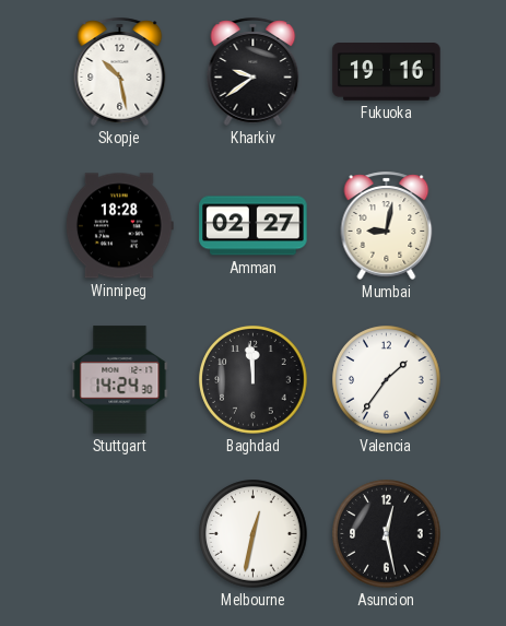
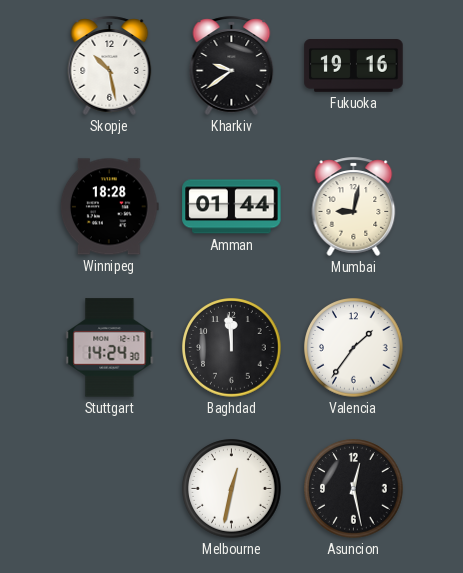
Amman: 02:27 -> 01:44 (232, 207)
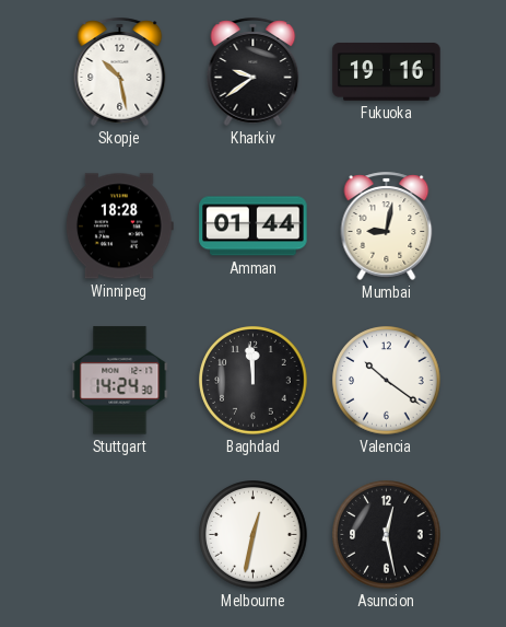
Valencia: 1:36 -> 10:21 (387, 381)
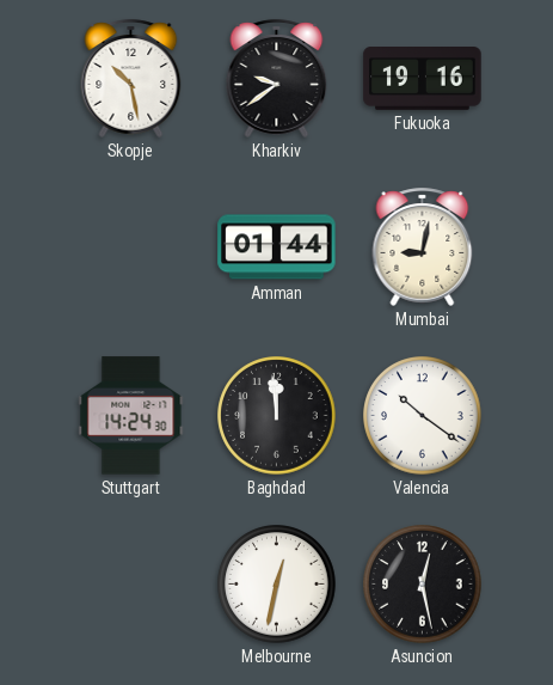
Winnipeg: 18:28 -> none (119, 227)
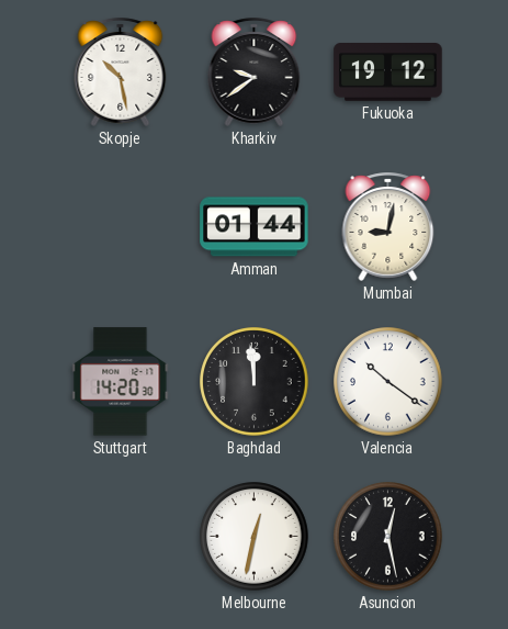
Fukuoka: 19:16 -> 19:12 (388, 72)
Stuttgart: 14:24 -> 14:20 (121, 382)
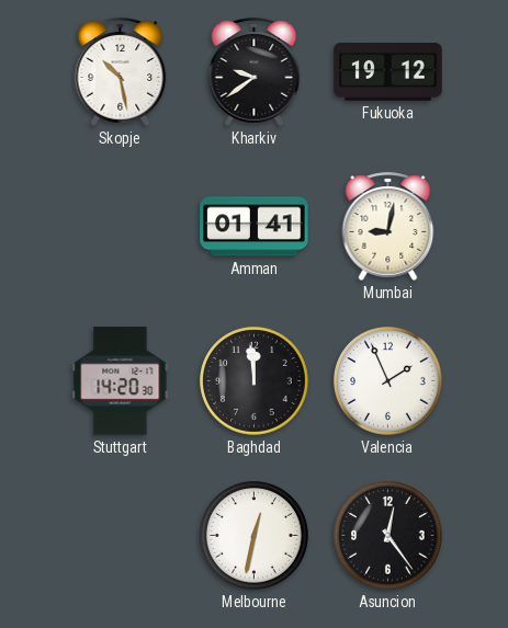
Amman: 01:44 -> 01:41 (255, 227)
Valencia: 10:21 -> 1:56 (388, 381)
Asuncion: 12:28 -> 12:24 (388, 536)
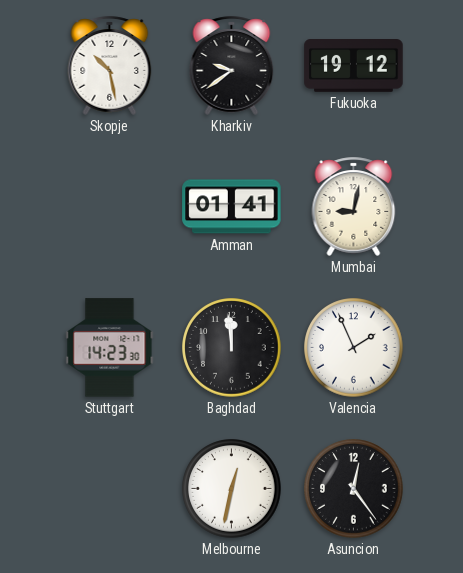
Stuttgart: 14:20 -> 14:23 (110, 348)
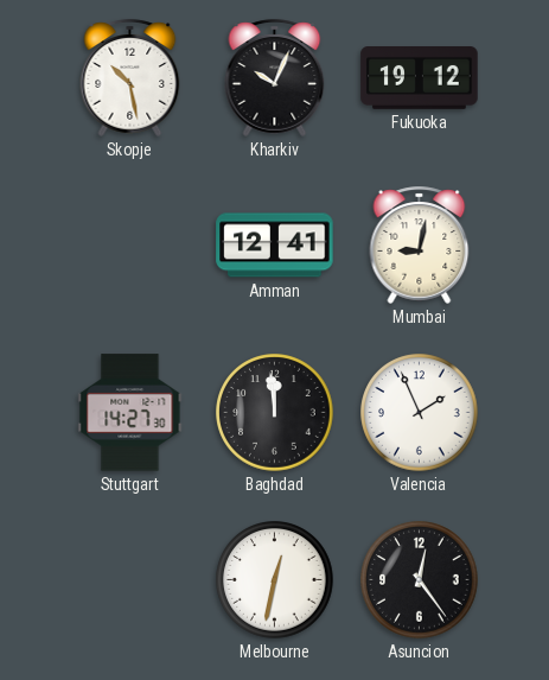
Kharkiv: 9:39 -> 10:04 (275, 77)
Amman: 01:41 -> 12:41 (275, 246)
Stuttgart: 14:23 -> 14:27 (130, 413)
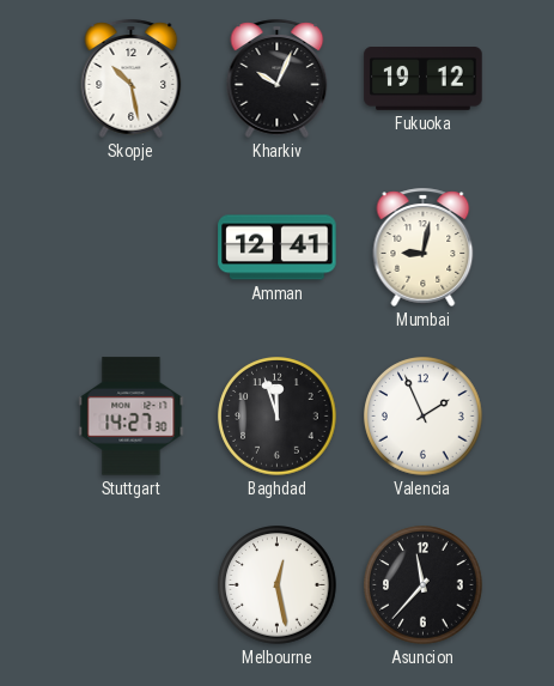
Baghdad: 11:59 -> 11:57 (278, 417)
Melbourne: 12:32 -> 12:28 (278, 585)
Asuncion: 12:24 -> 11:37 (424, 585)
